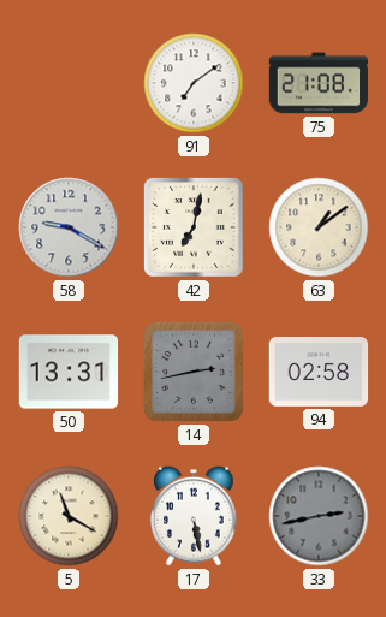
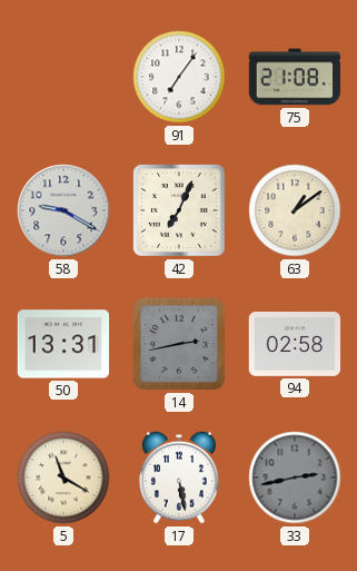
91: 7:09 -> 7:06 (179, 77)
42: 7:02 -> 7:04 (180, 211)
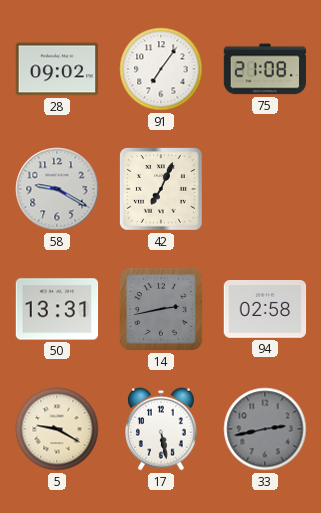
28: none -> 09:02 (57, 69)
63: 1:09 -> none (295, 210)
5: 11:20 -> 9:20 (57, 429)
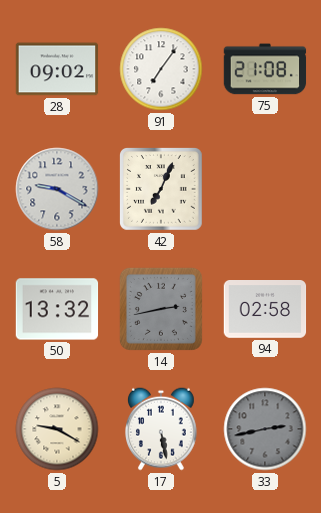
50: 13:31 -> 13:32 (57, 309)
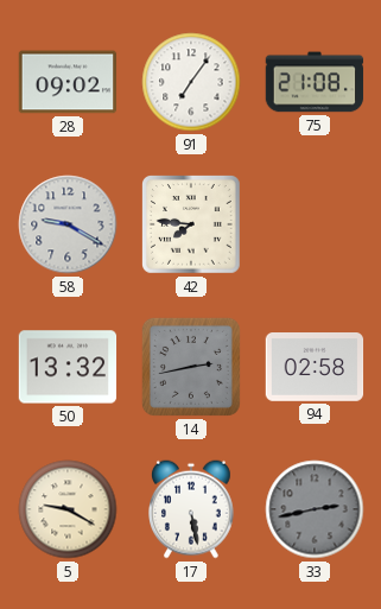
42: 7:04 -> 7:46 (192, 226)
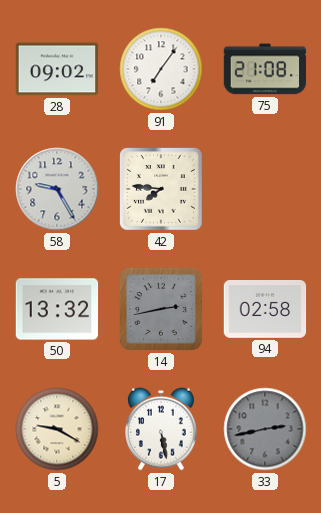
58: 9:20 -> 9:25 (57, 189)
